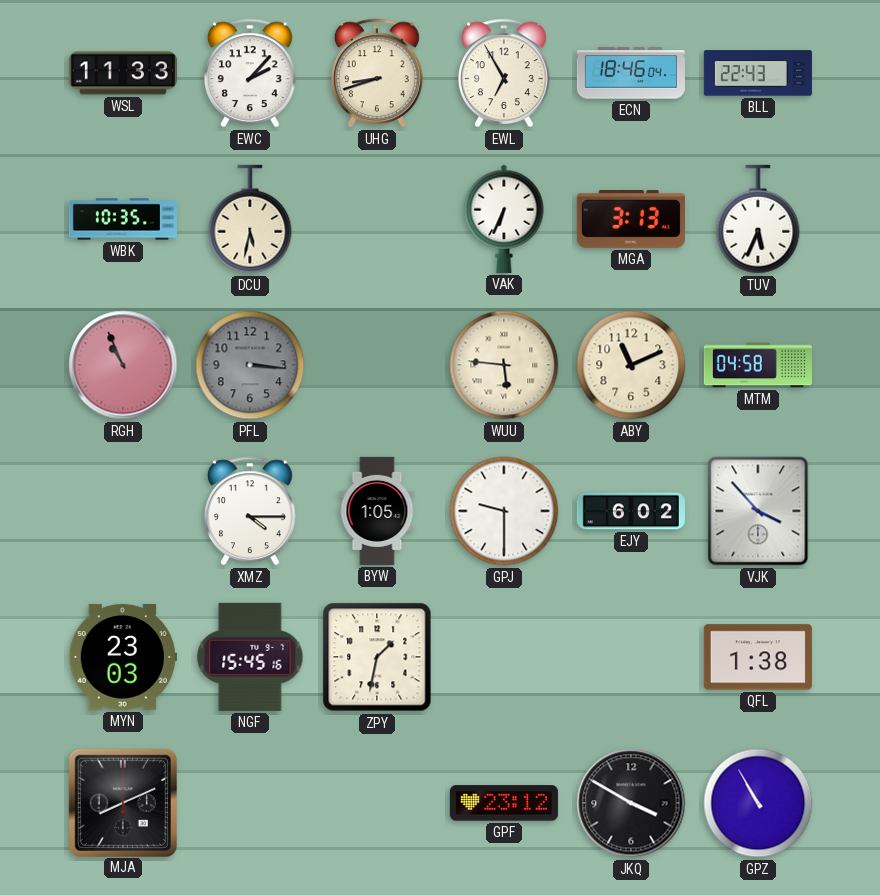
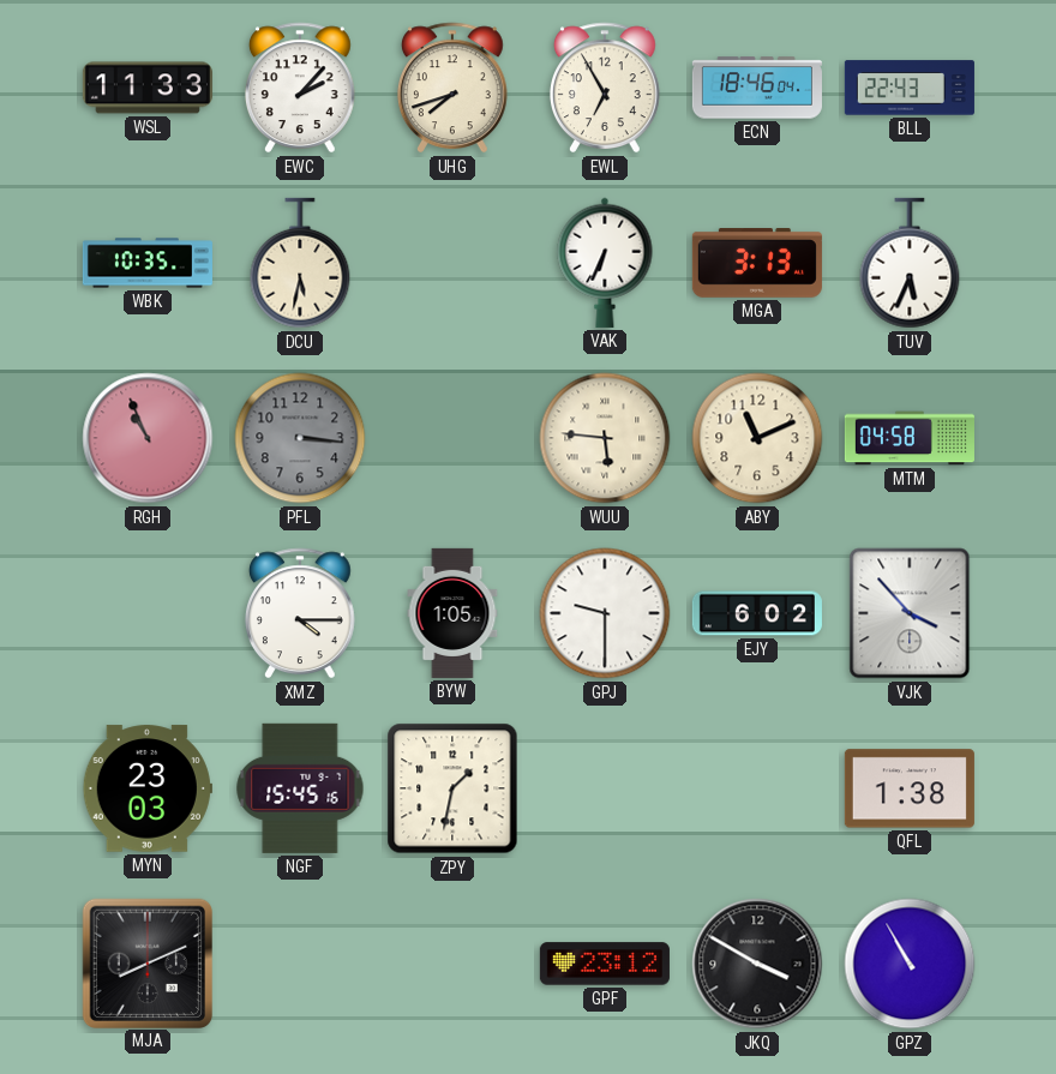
UHG: 8:42 -> 7:42 (452, 88)
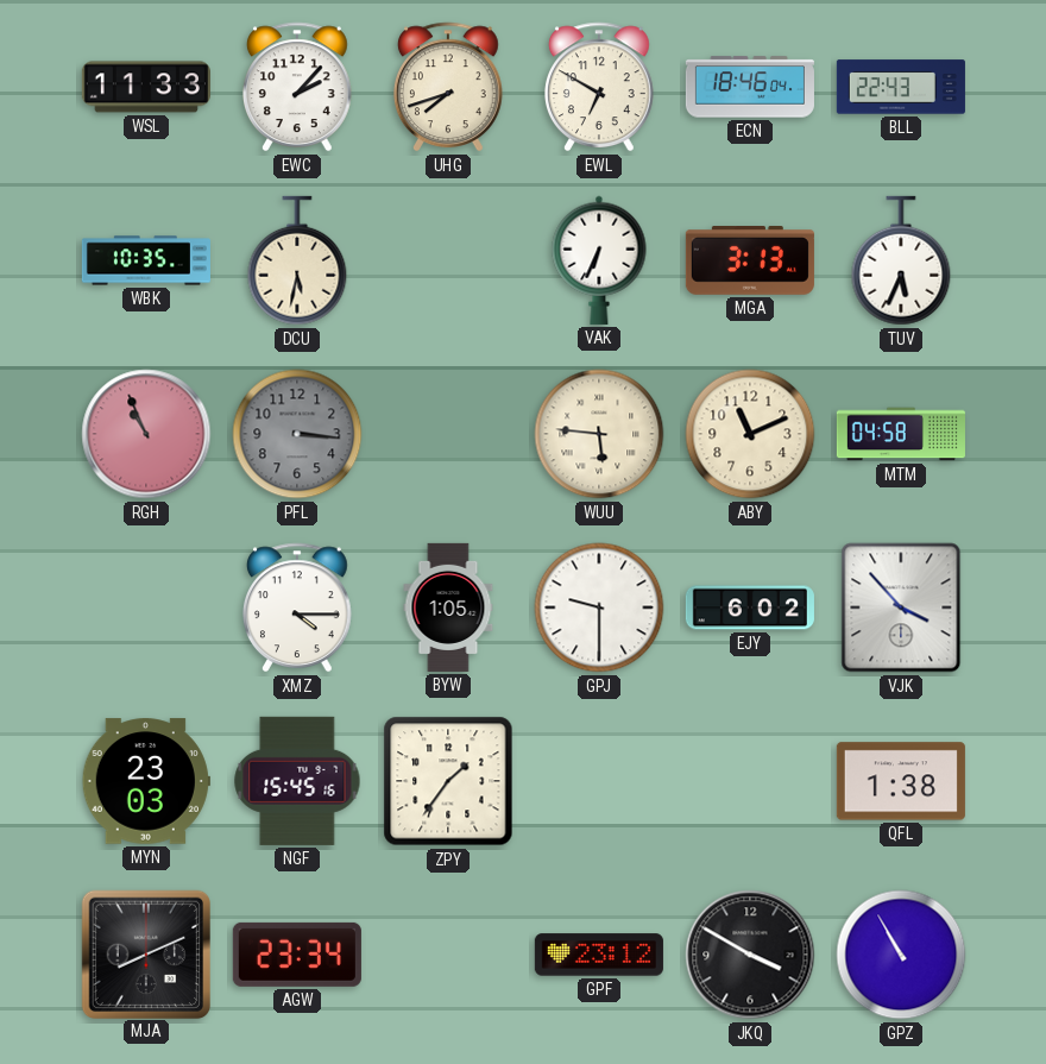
EWL: 6:55 -> 6:50 (599, 87)
ZPY: 1:32 -> 1:36 (448, 781)
AGW: none -> 23:34 (297, 955)
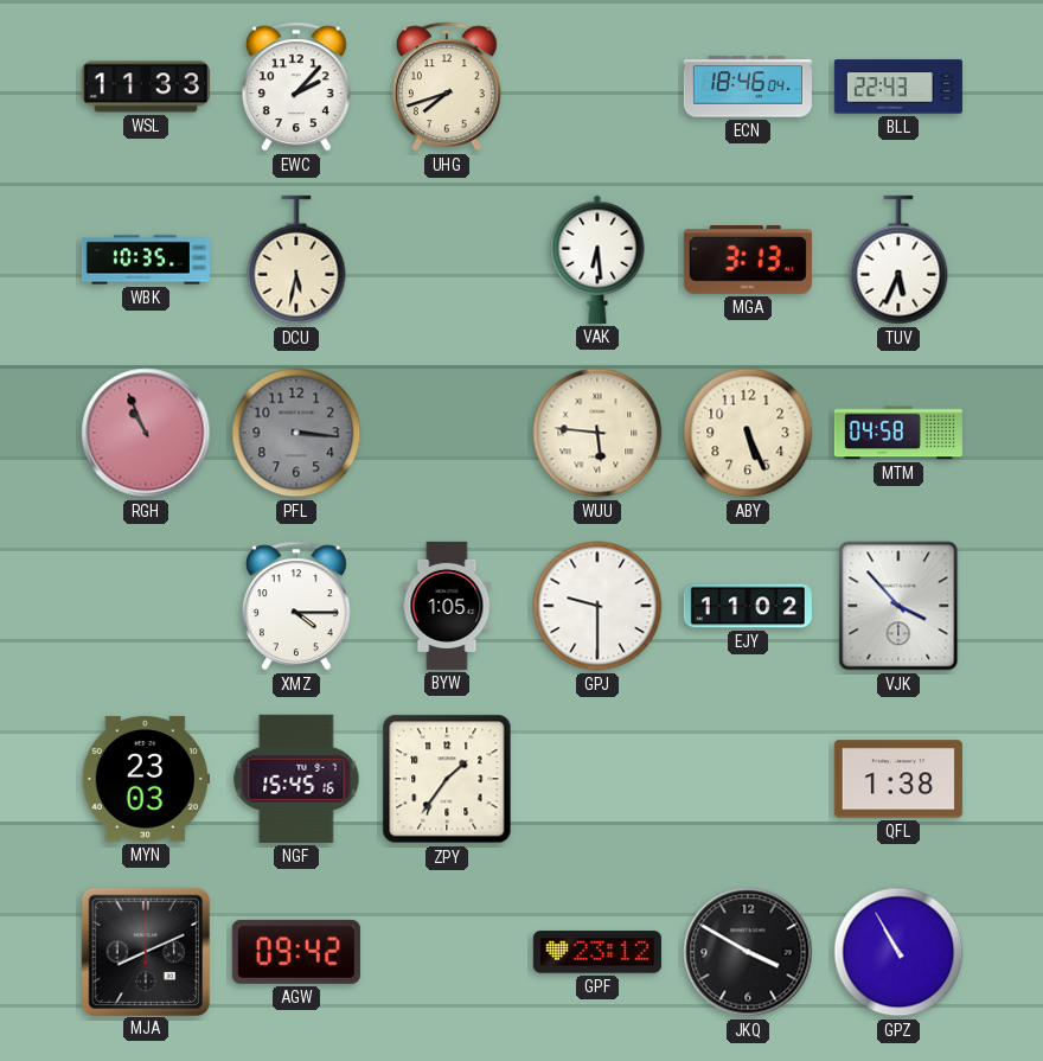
EWL: 6:50 -> none (599, 87)
VAK: 6:34 -> 6:29 (597, 260)
ABY: 11:11 -> 5:26 (748, 433)
EJY: 6:02 -> 11:02 (748, 606)
AGW: 23:34 -> 09:42 (296, 952)
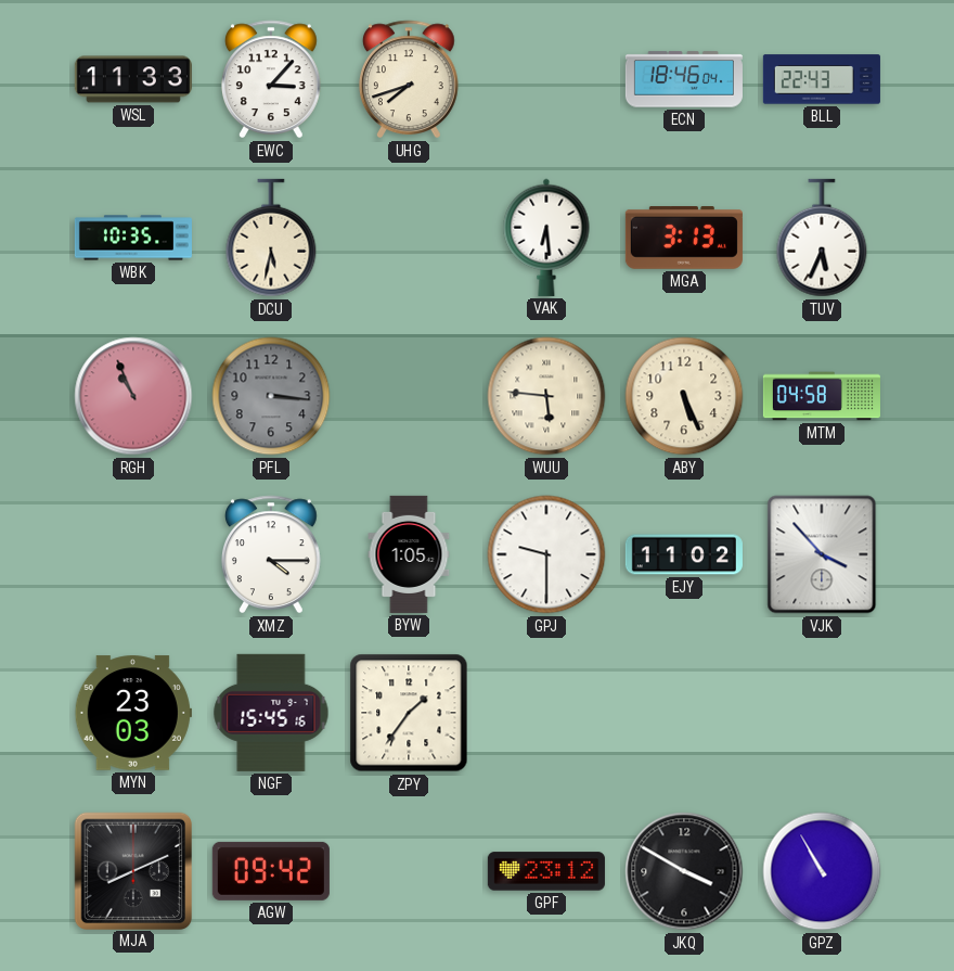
EWC: 2:07 -> 3:07 (271, 79)
QFL: 1:38 -> none (898, 779)
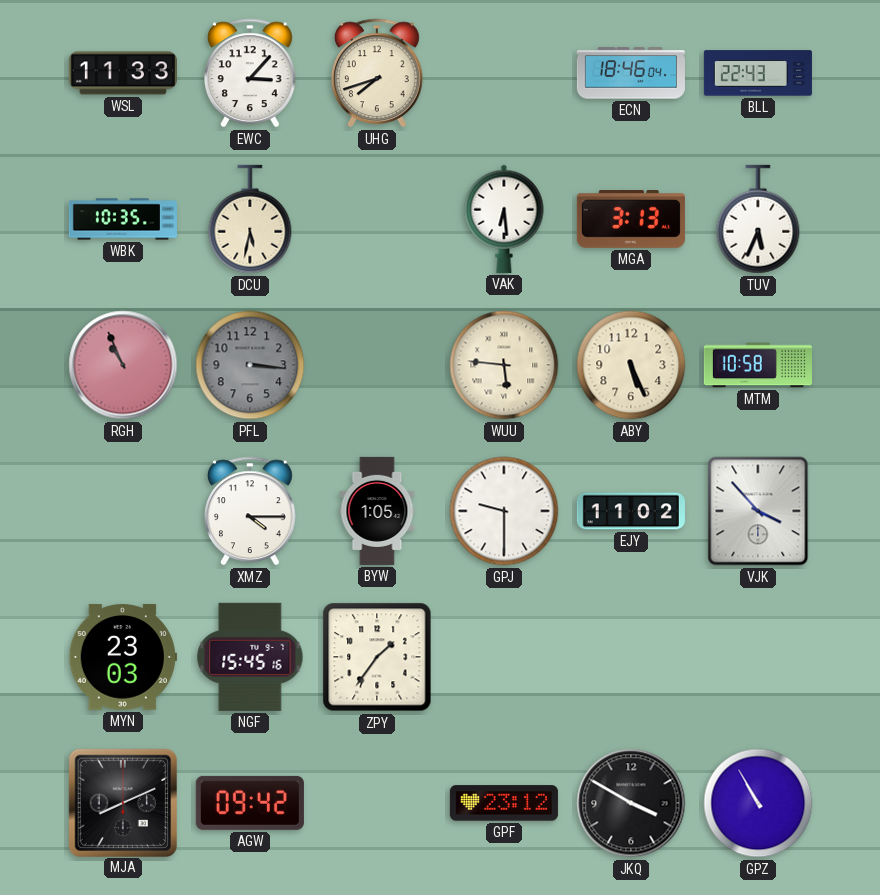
MTM: 04:58 -> 10:58 (758, 365)
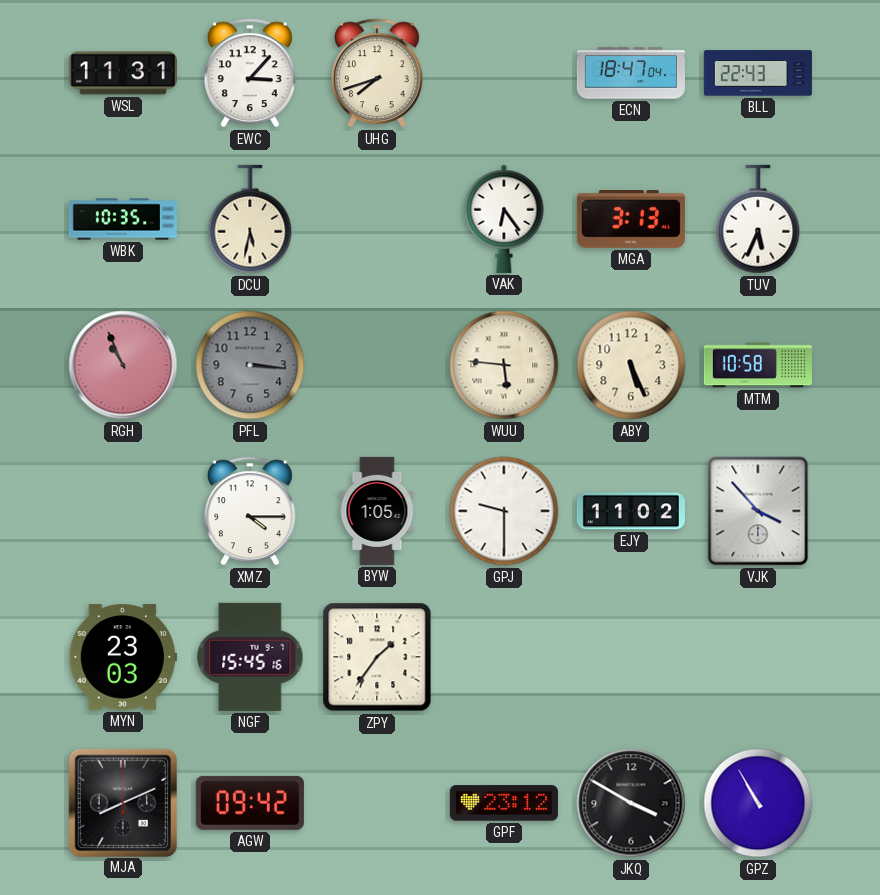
WSL: 11:33 -> 11:31 (123, 73)
ECN: 18:46 -> 18:47 (631, 73)
VAK: 6:29 -> 6:24 (504, 219)
